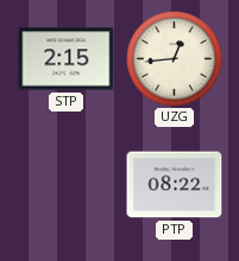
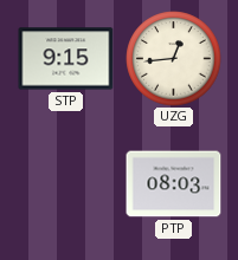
STP: 2:15 -> 9:15 (66, 59)
PTP: 08:22 -> 08:03 (174, 184)
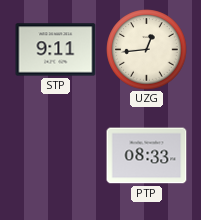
STP: 9:15 -> 9:11 (56, 50)
PTP: 08:03 -> 08:33 (147, 156)
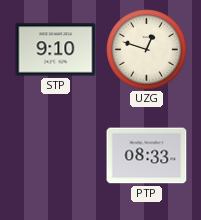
STP: 9:11 -> 9:10 (56, 50)
UZG: 12:44 -> 12:48 (147, 50)
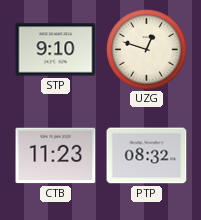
CTB: none -> 11:23 (56, 156)
PTP: 08:33 -> 08:32 (147, 156)
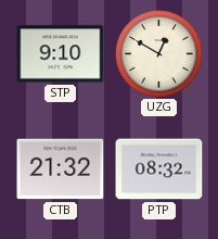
UZG: 12:48 -> 12:50 (159, 54)
CTB: 11:23 -> 21:32 (61, 169)
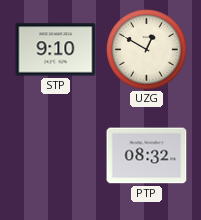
CTB: 21:32 -> none (61, 169)
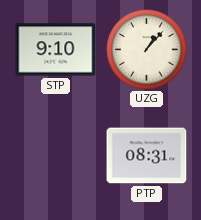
UZG: 12:50 -> 1:07 (147, 50)
PTP: 08:32 -> 08:31 (147, 156)
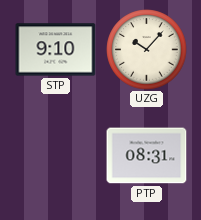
UZG: 1:07 -> 10:07 (147, 50)
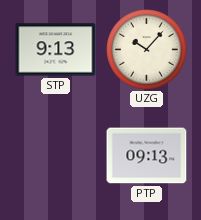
STP: 9:10 -> 9:13 (56, 50)
PTP: 08:31 -> 09:13 (147, 156)
